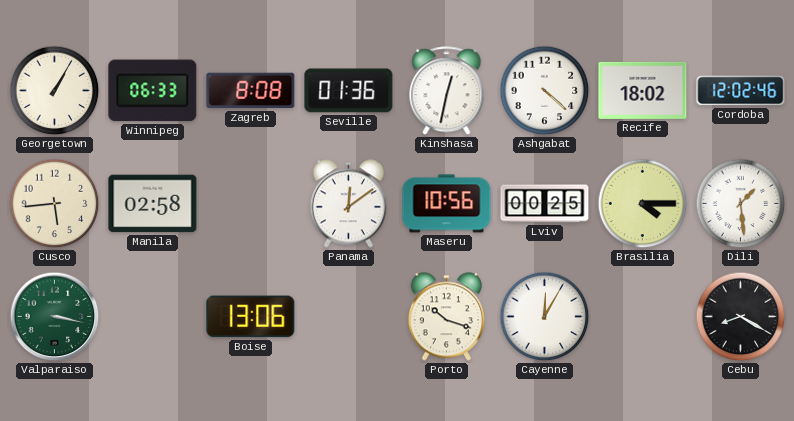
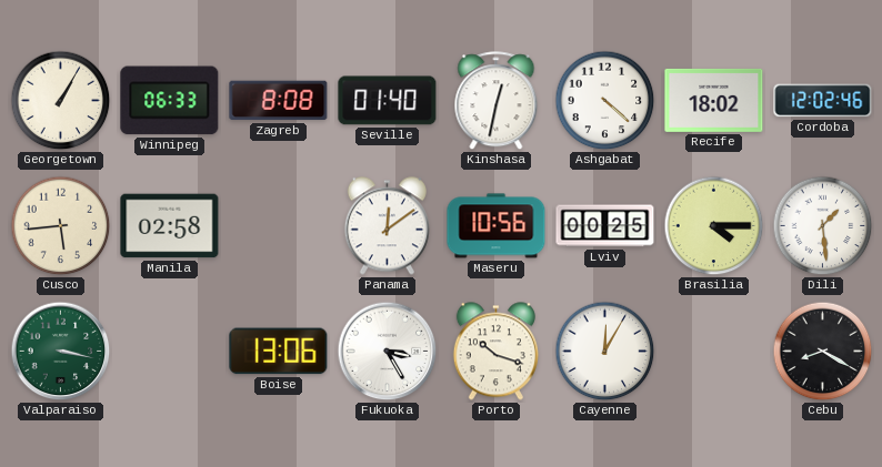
Seville: 01:36 -> 01:40 (388, 101)
Fukuoka: none -> 3:25 (388, 352)
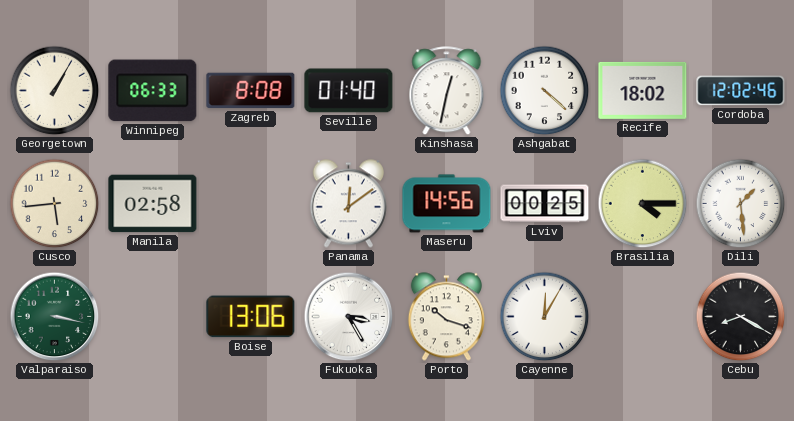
Maseru: 10:56 -> 14:56 (447, 204)
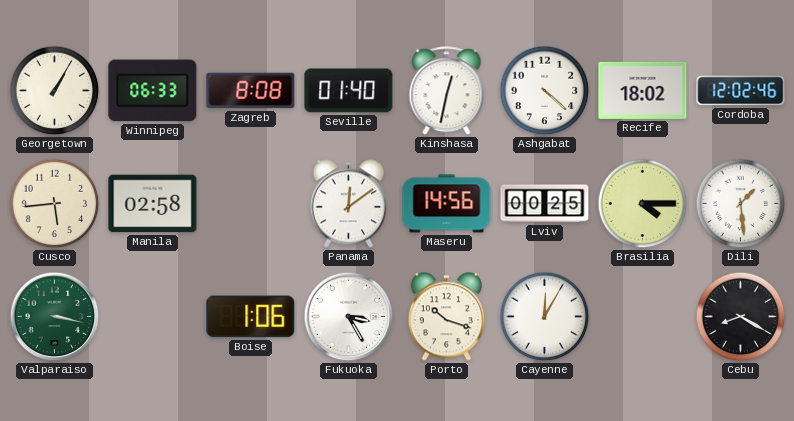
Boise: 13:06 -> 1:06 (251, 317)
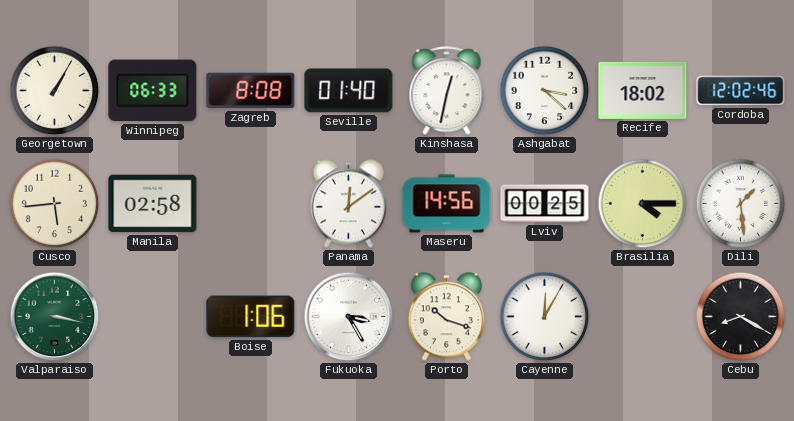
Ashgabat: 4:22 -> 3:22 (545, 91)
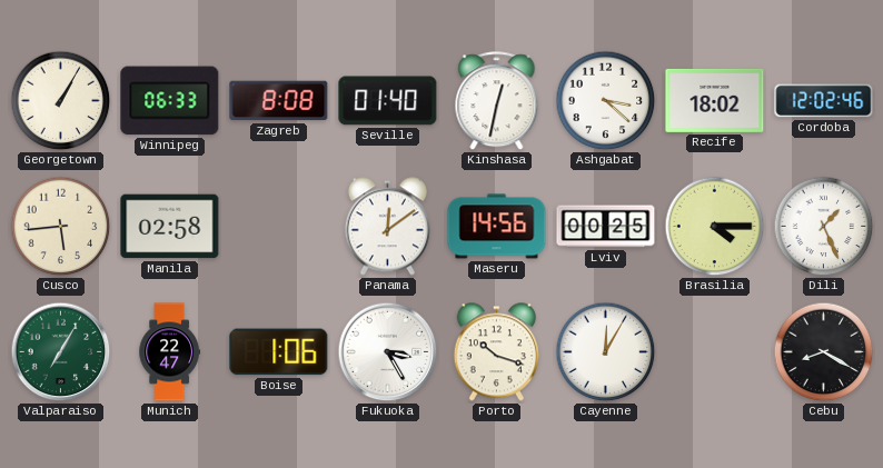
Dili: 1:29 -> 1:26 (824, 227)
Valparaiso: 3:17 -> 7:05 (61, 352)
Munich: none -> 22:47 (169, 352)
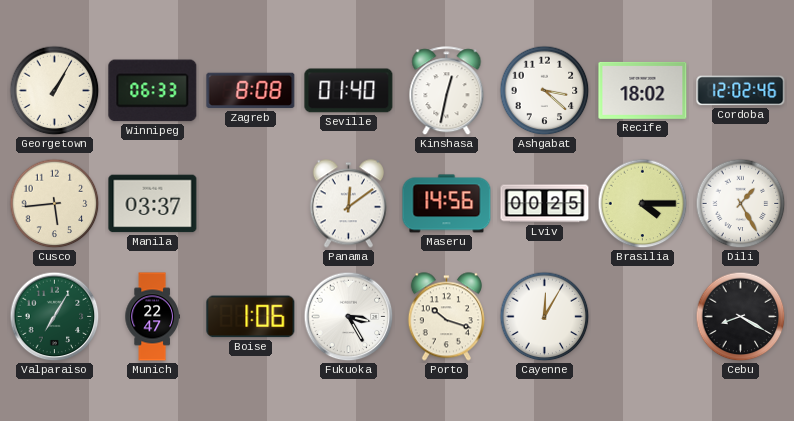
Manila: 02:58 -> 03:37 (153, 204)
Dili: 1:26 -> 1:25 (741, 204)
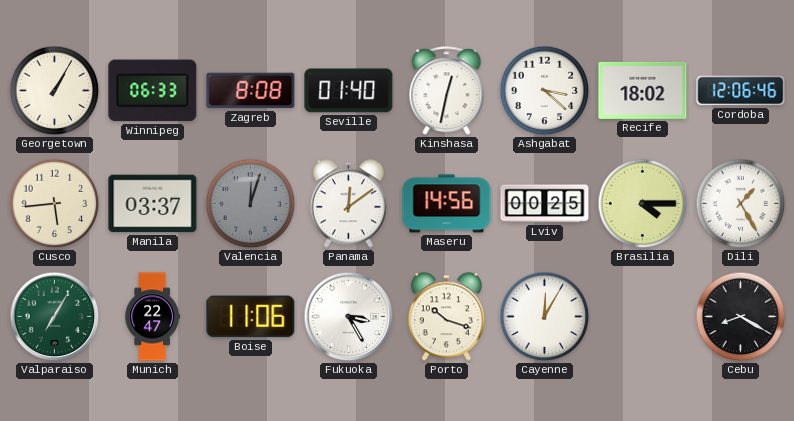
Cordoba: 12:02 -> 12:06 (741, 91)
Valencia: none -> 12:03 (251, 204)
Boise: 1:06 -> 11:06 (251, 317)
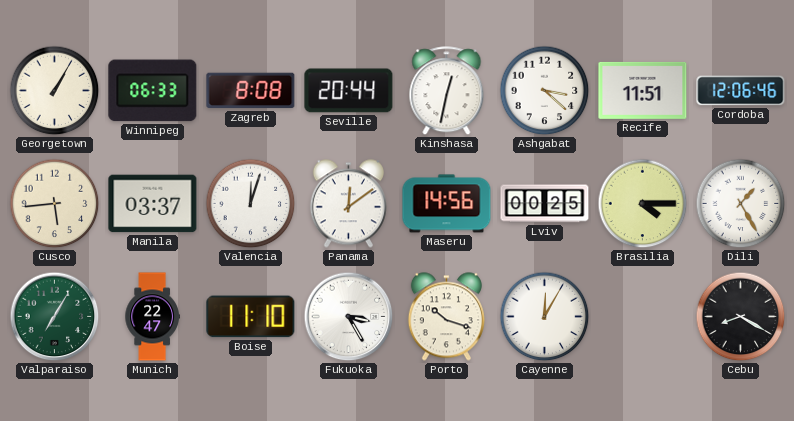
Seville: 01:40 -> 20:44 (349, 91)
Recife: 18:02 -> 11:51 (643, 90)
Valencia dial: grey -> white (251, 204)
Boise: 11:06 -> 11:10 (251, 317)
